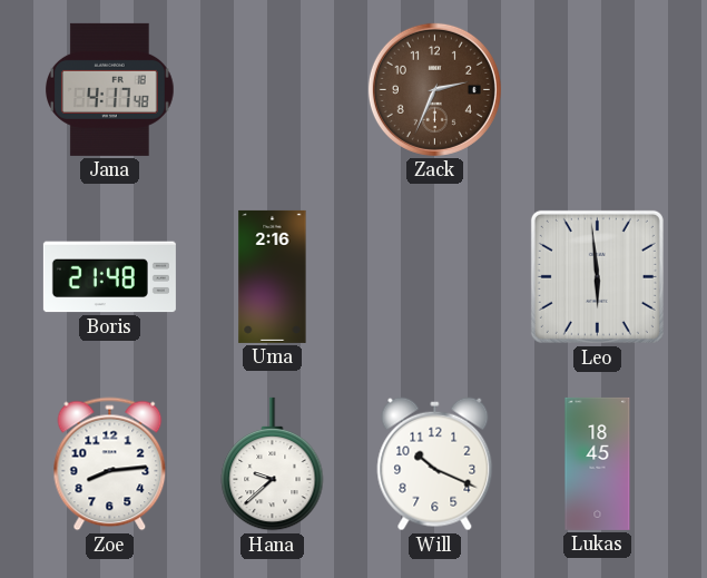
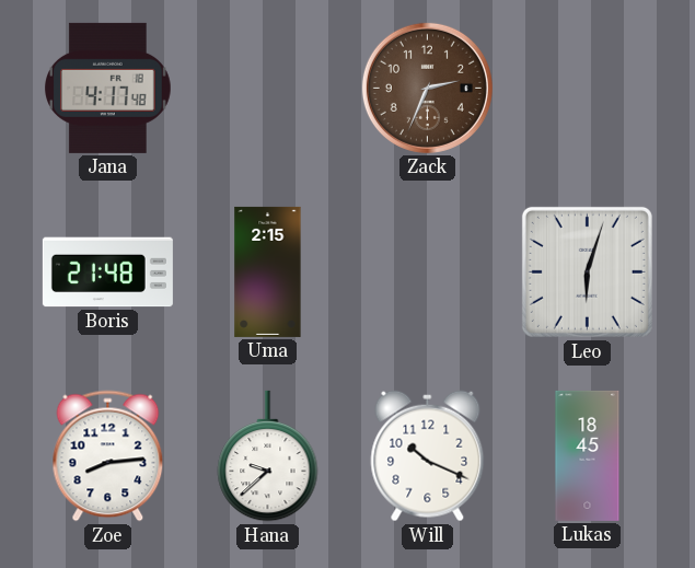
Uma: 2:16 -> 2:15 (268, 271)
Leo: 5:59 -> 6:03 (587, 271)
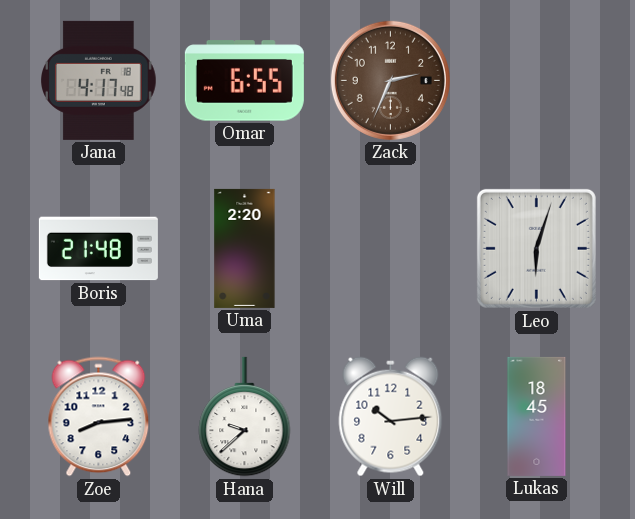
Omar: none -> 6:55 (244, 81)
Uma: 2:15 -> 2:20 (245, 248)
Will: 10:19 -> 10:14 (391, 417)
